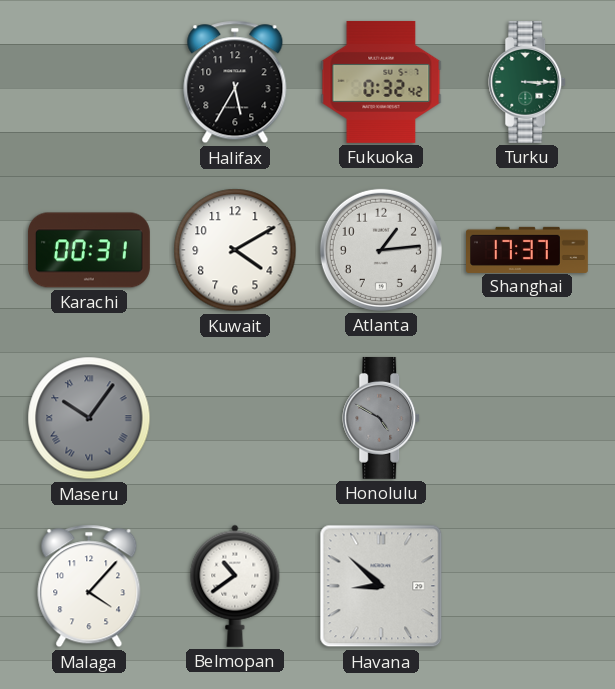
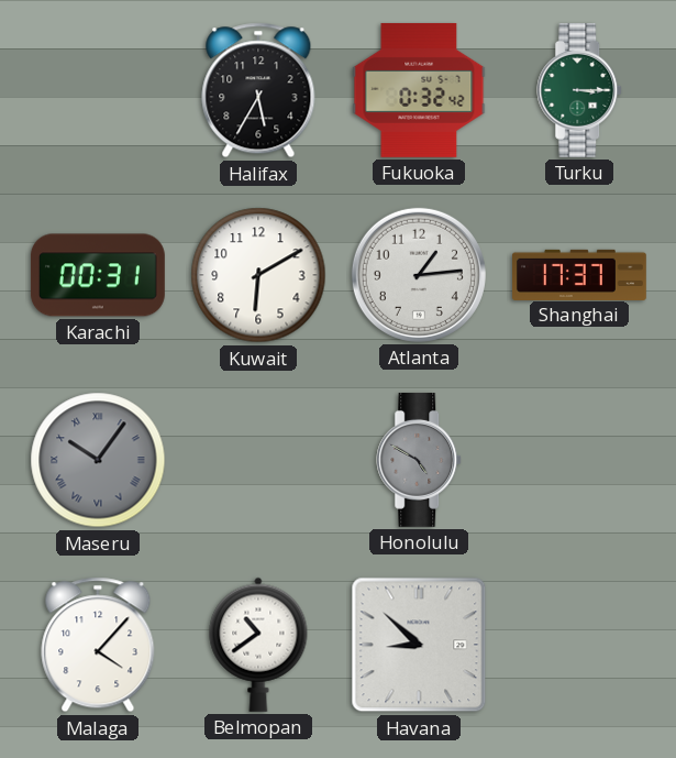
Kuwait: 4:10 -> 6:10 (258, 275)
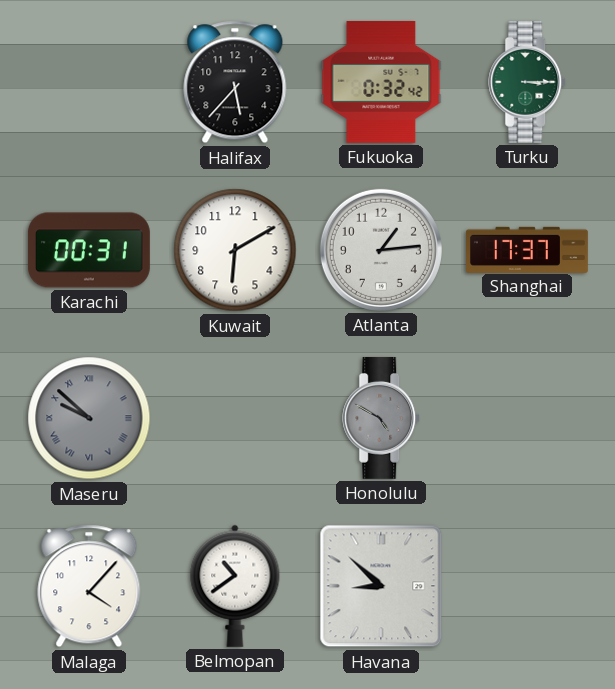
Halifax: 5:35 -> 5:37 (235, 82)
Maseru: 10:06 -> 9:52 (89, 418)
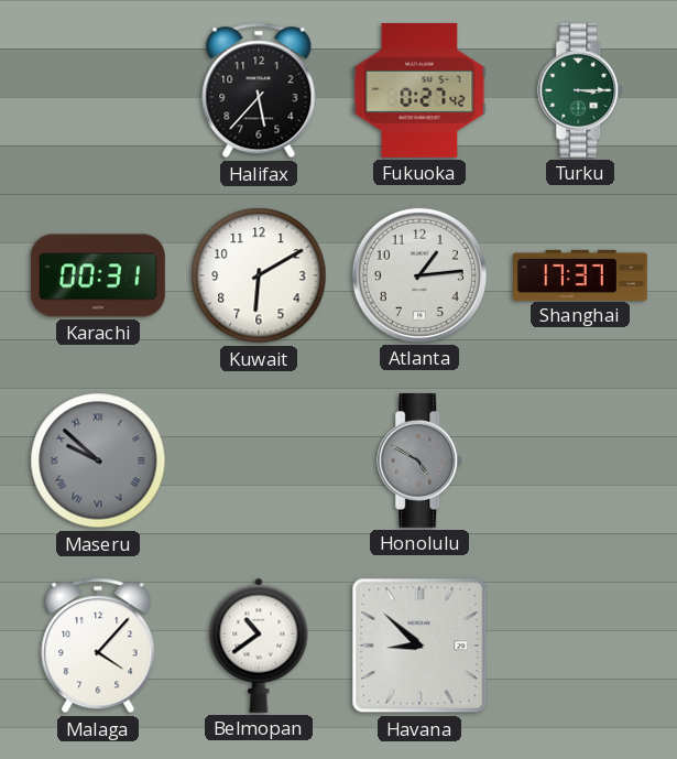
Fukuoka: 0:32 -> 0:27 (419, 90)
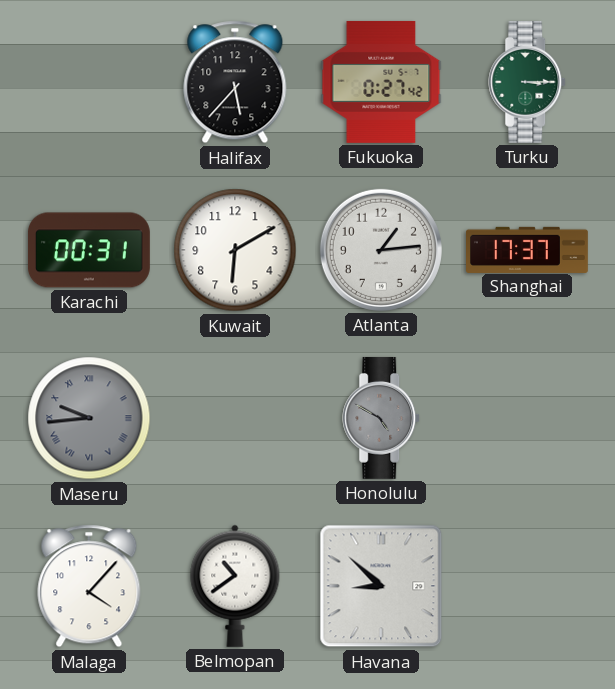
Maseru: 9:52 -> 9:44 (89, 418)
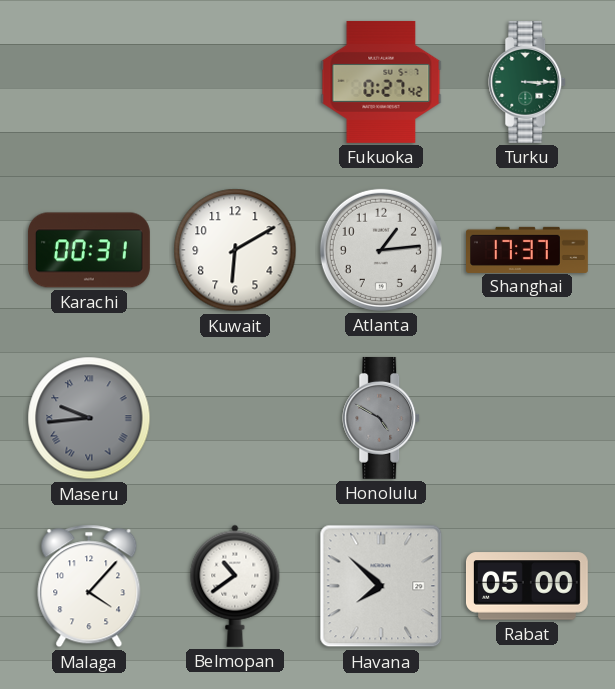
Halifax: 5:37 -> none (235, 82)
Havana: 8:52 -> 7:52 (381, 586)
Rabat: none -> 05:00 (527, 586)
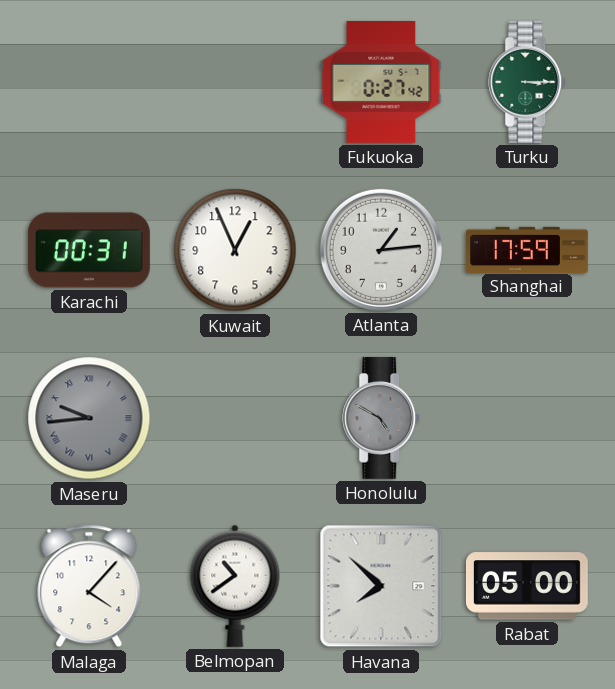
Kuwait: 6:10 -> 12:56 (235, 250)
Shanghai: 17:37 -> 17:59 (528, 249)
